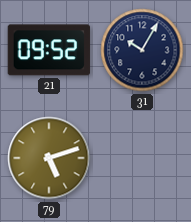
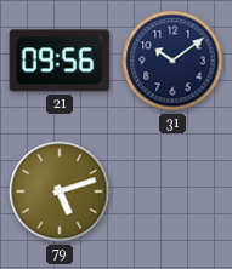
21: 09:52 -> 09:56 (60, 61)
31: 10:05 -> 10:09 (172, 61)
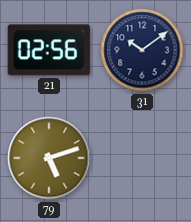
21: 09:56 -> 02:56 (49, 50)
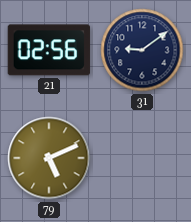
31: 10:09 -> 9:09 (142, 50)
79: 5:12 -> 5:11 (49, 158)
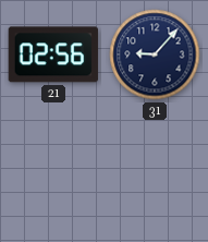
31: 9:09 -> 9:07 (155, 55)
79: 5:11 -> none (49, 158)
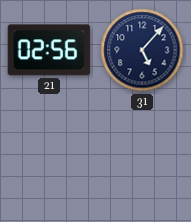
31: 9:07 -> 5:07 (142, 50)
